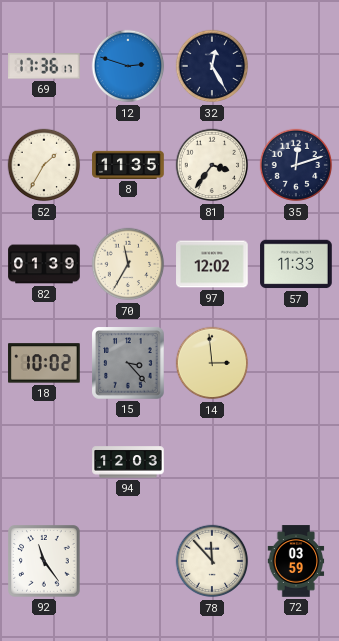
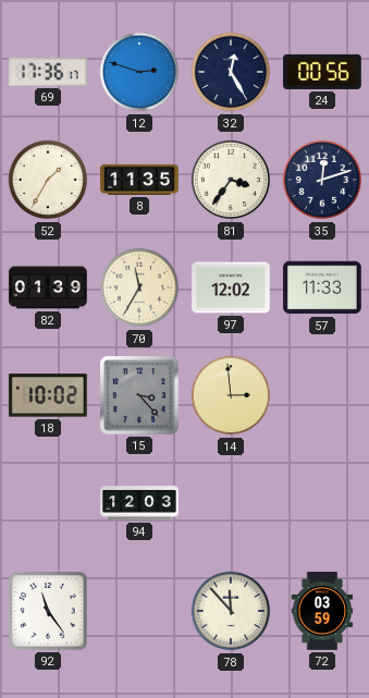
24: none -> 00:56 (322, 72)
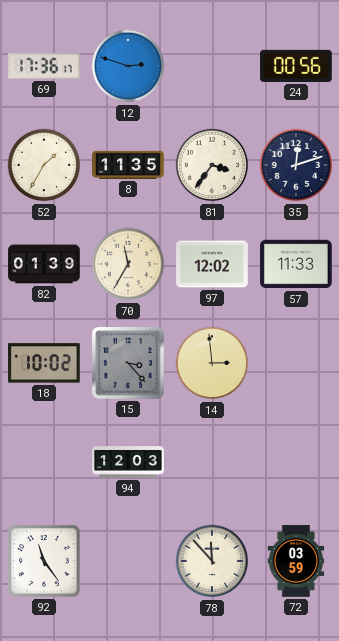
32: 12:25 -> none (231, 72)
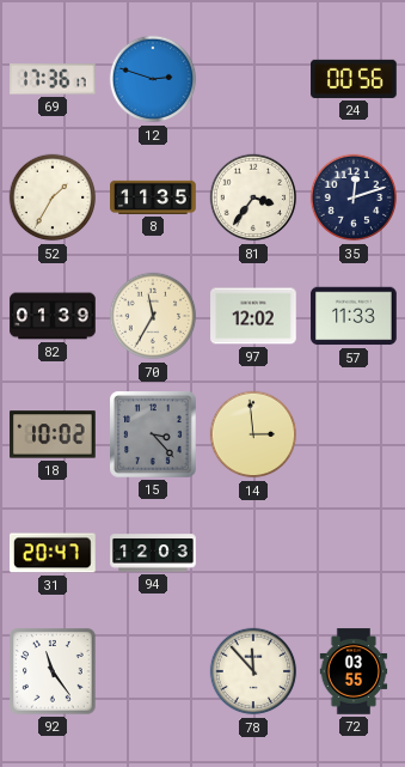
31: none -> 20:47 (54, 553)
72: 03:59 -> 03:55 (354, 671)
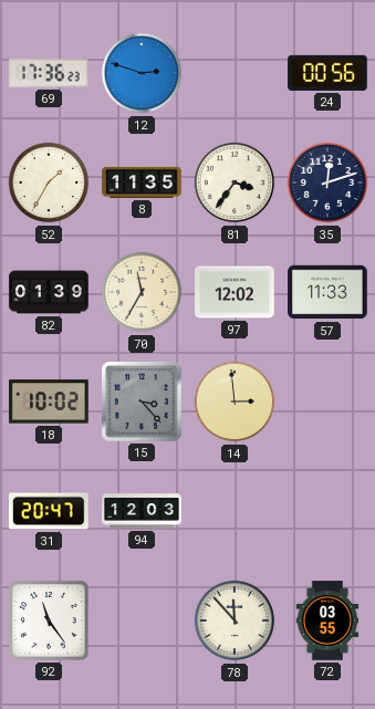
69: 17:36:17 -> 17:36:23 (50, 73)
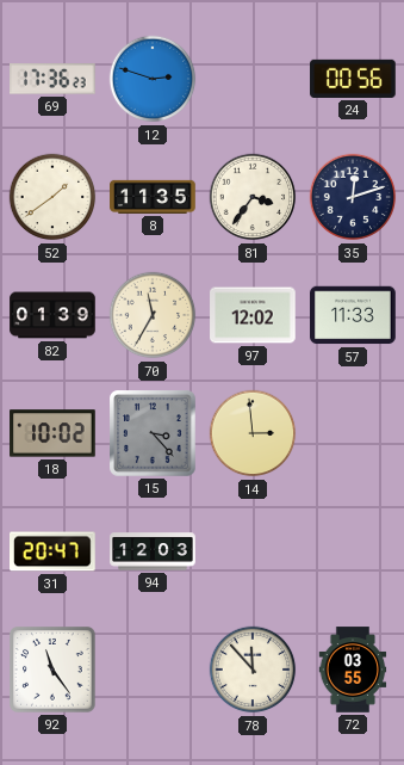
52: 1:35 -> 1:39 (52, 197)
